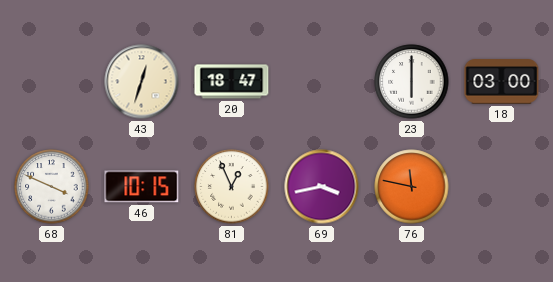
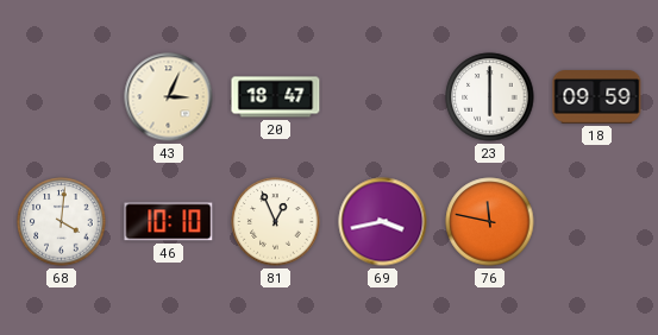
43: 12:33 -> 3:04 (169, 97)
18: 03:00 -> 09:59 (597, 97)
68: 3:49 -> 4:01 (62, 222)
46: 10:15 -> 10:10 (169, 222)
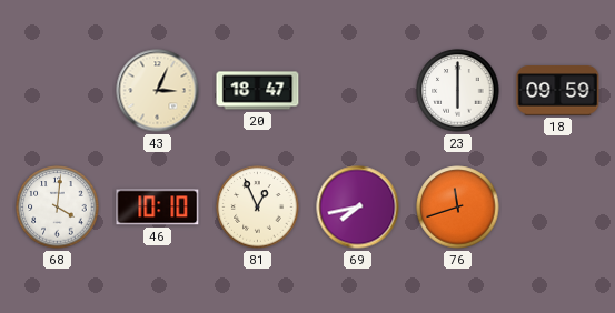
69: 3:43 -> 7:43 (358, 208)
76: 11:47 -> 11:42 (458, 208)
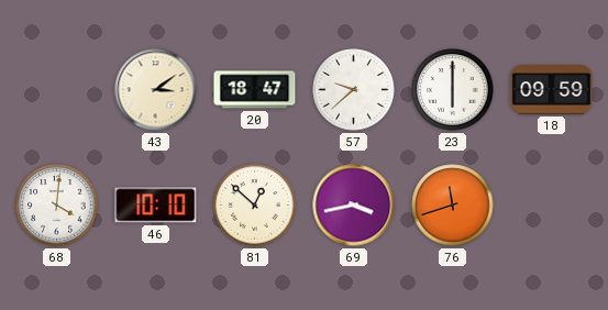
43: 3:04 -> 3:09 (156, 90)
57: none -> 9:38 (354, 90)
81: 12:56 -> 12:52 (255, 206)
69: 7:43 -> 3:43 (354, 206)
